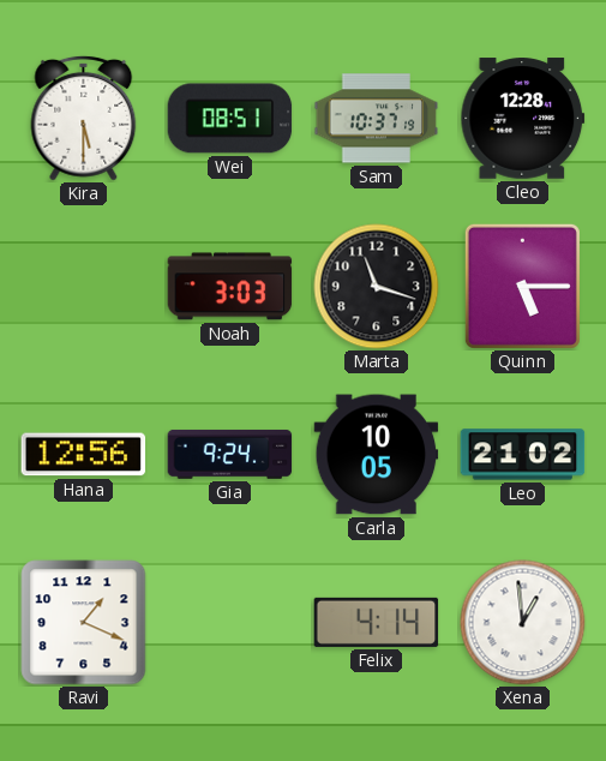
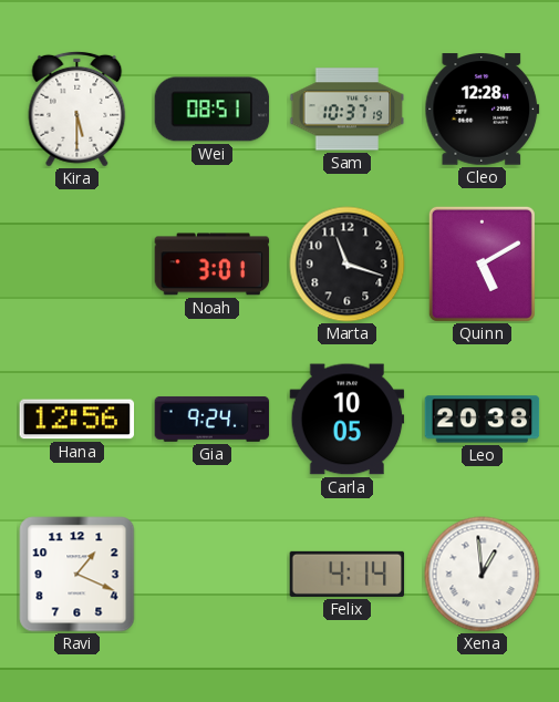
Noah: 3:03 -> 3:01 (213, 265)
Quinn: 5:15 -> 5:10 (482, 264)
Leo: 21:02 -> 20:38 (483, 420)
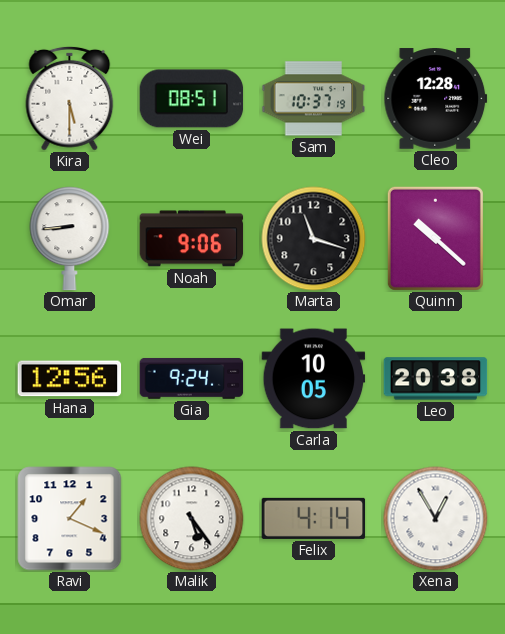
Omar: none -> 8:44 (70, 239)
Noah: 3:01 -> 9:06 (192, 239)
Quinn: 5:10 -> 10:22 (435, 238)
Malik: none -> 5:24 (192, 519)
Xena: 12:59 -> 12:55 (436, 519)
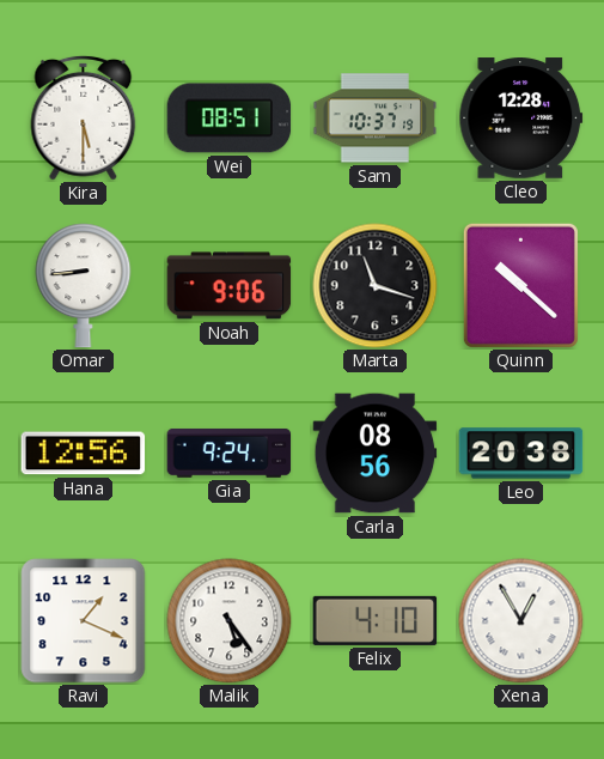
Carla: 10:05 -> 08:56 (376, 454)
Felix: 4:14 -> 4:10 (376, 620)
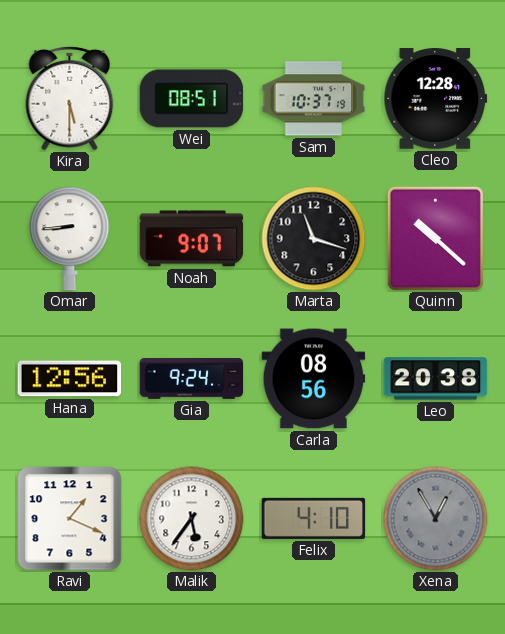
Noah: 9:06 -> 9:07 (192, 239)
Malik: 5:24 -> 5:36 (192, 519)
Xena dial: white -> grey (436, 519)
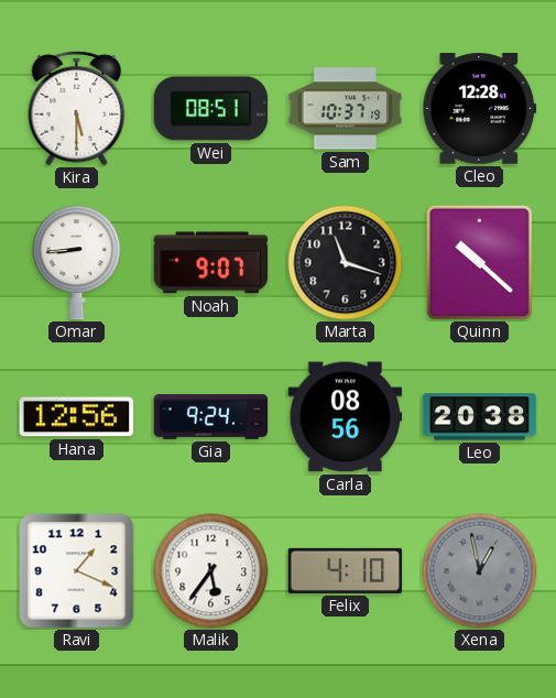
Xena: 12:55 -> 12:58 (480, 571)
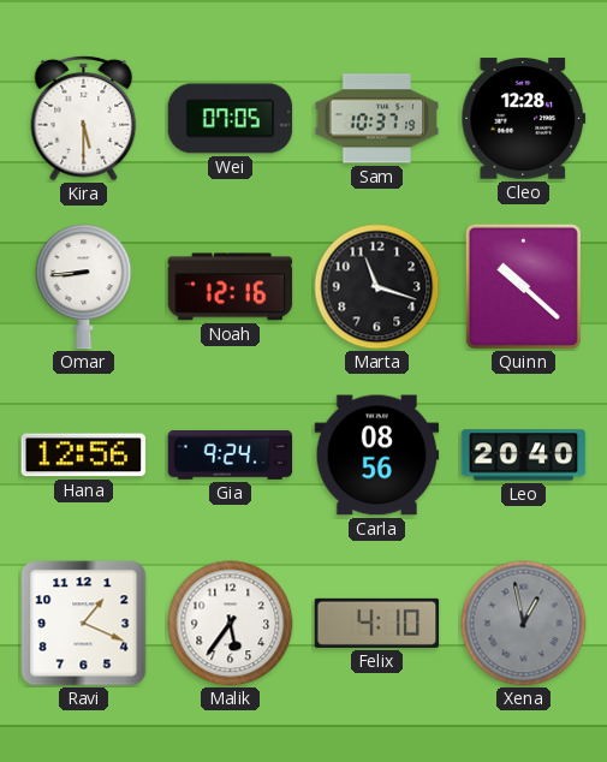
Wei: 08:51 -> 07:05 (231, 119)
Noah: 9:07 -> 12:16 (231, 287)
Leo: 20:38 -> 20:40 (524, 456)
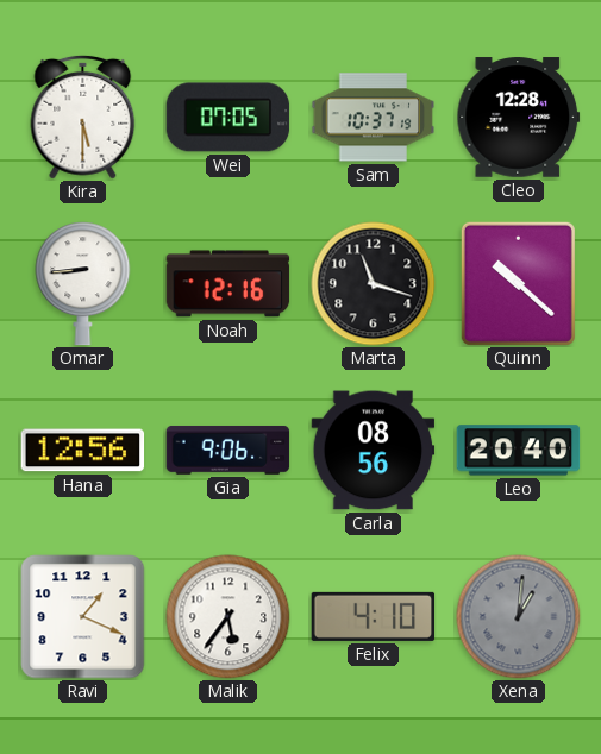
Gia: 9:24 -> 9:06 (228, 450)
Xena: 12:58 -> 1:01 (519, 617)
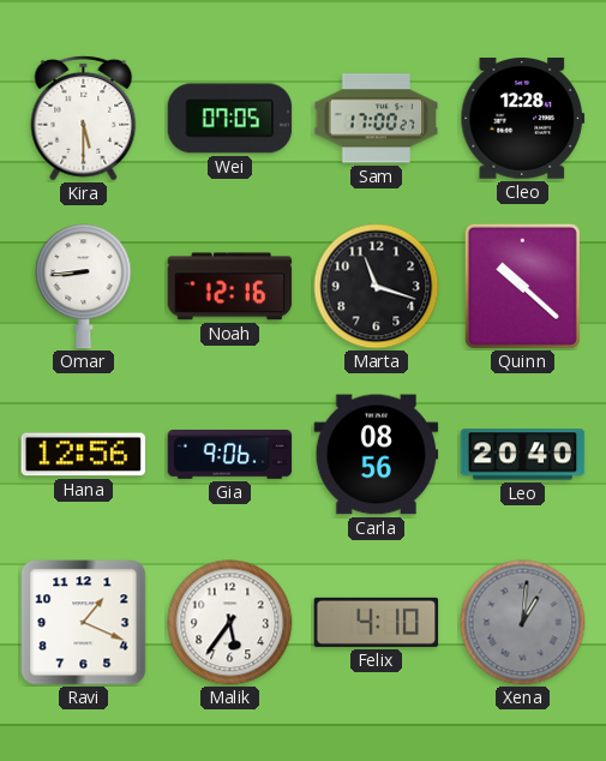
Sam: 10:37 -> 17:00 (377, 119)
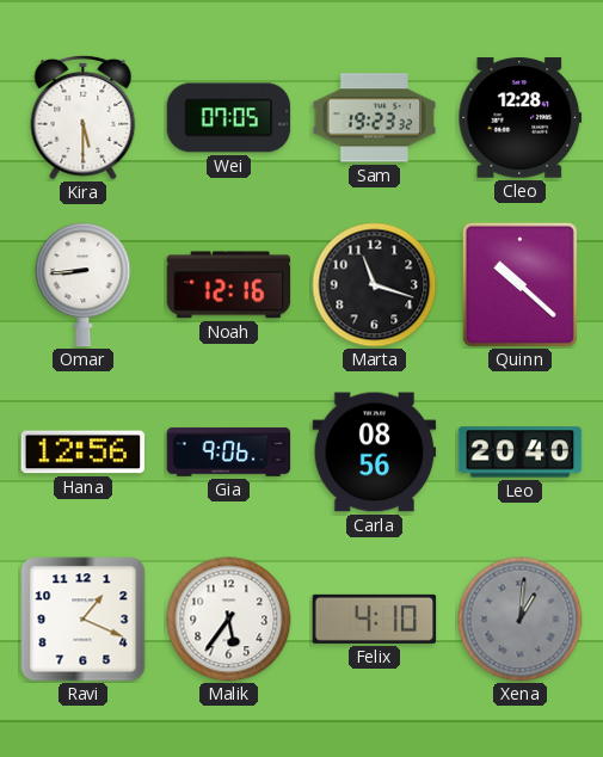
Sam: 17:00 -> 19:23 (375, 118)
